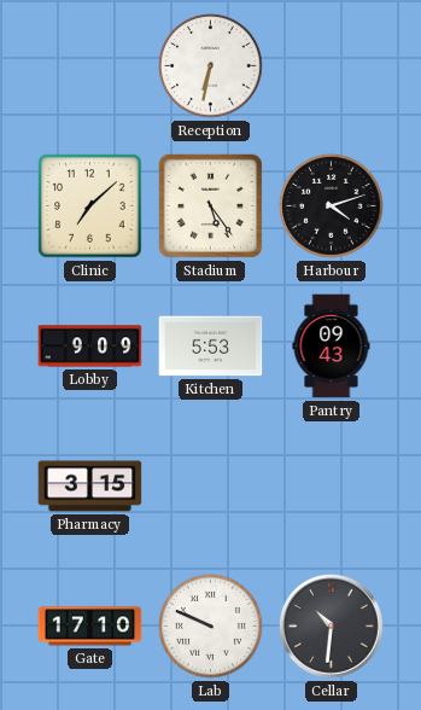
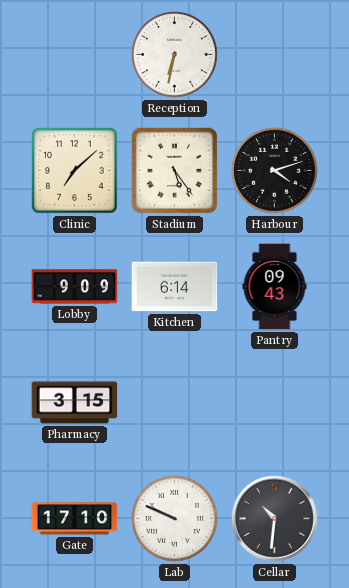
Kitchen: 5:53 -> 6:14 (175, 287)
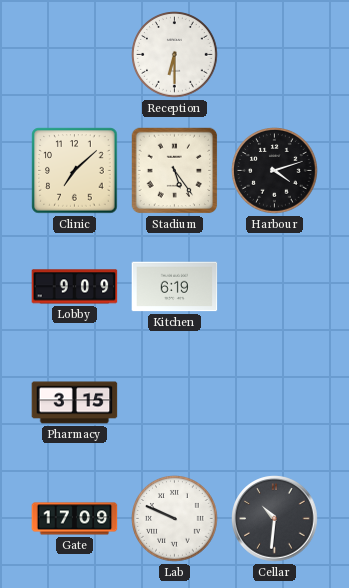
Reception: 6:32 -> 6:30 (175, 55)
Kitchen: 6:14 -> 6:19 (175, 287)
Pantry: 09:43 -> none (275, 287)
Gate: 17:10 -> 17:09 (75, 519)
